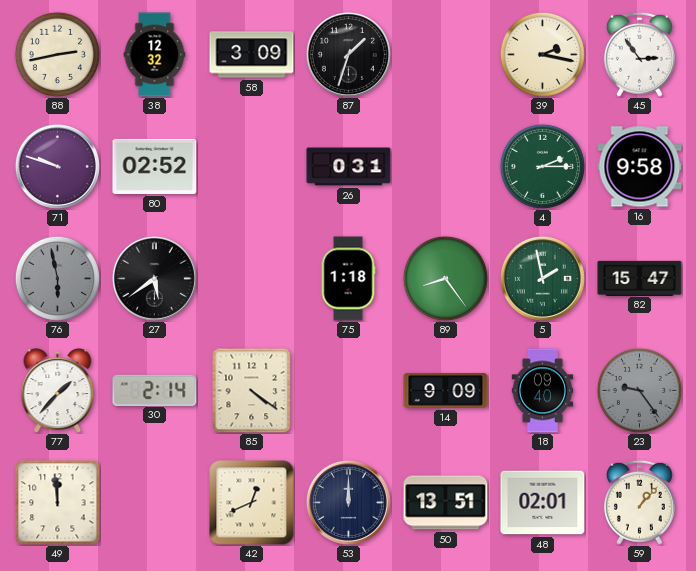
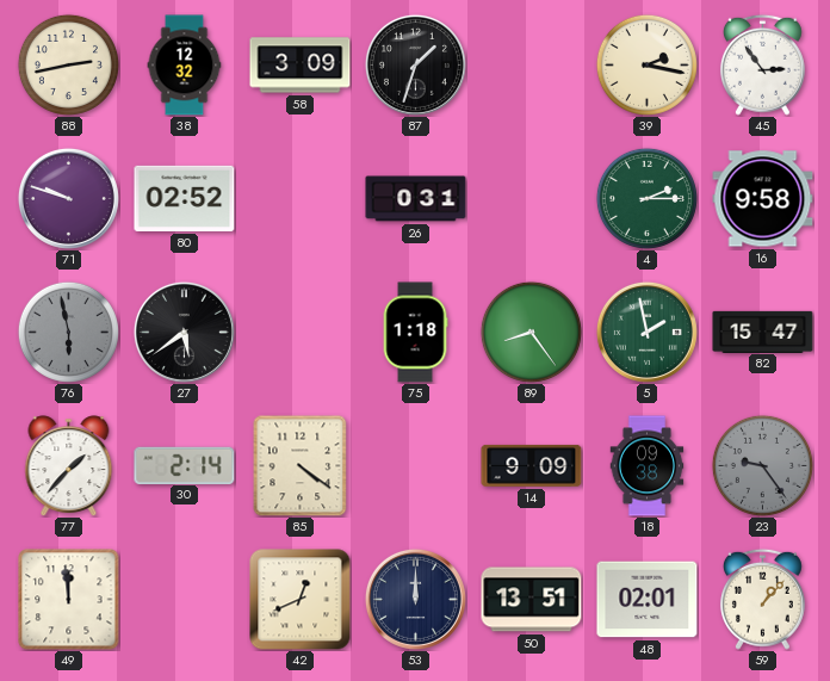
18: 09:40 -> 09:38 (648, 466)
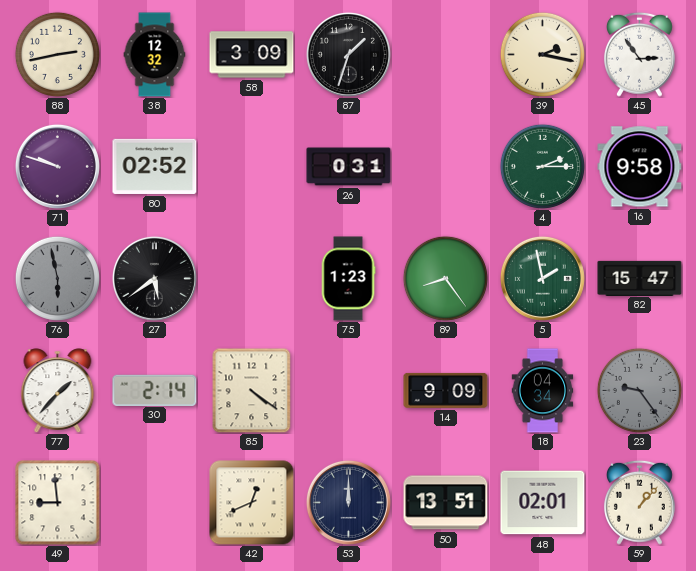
75: 1:18 -> 1:23 (348, 279)
18: 09:38 -> 04:34 (543, 391)
49: 11:59 -> 8:59 (58, 503)
